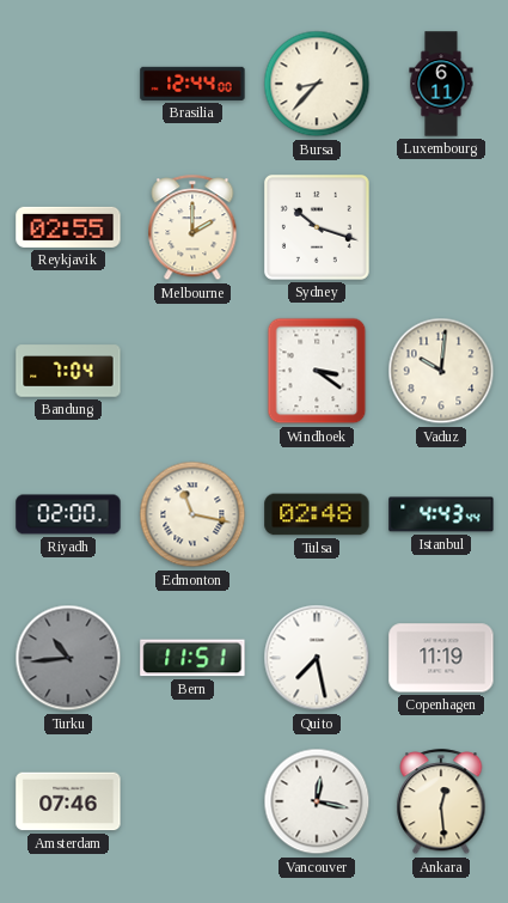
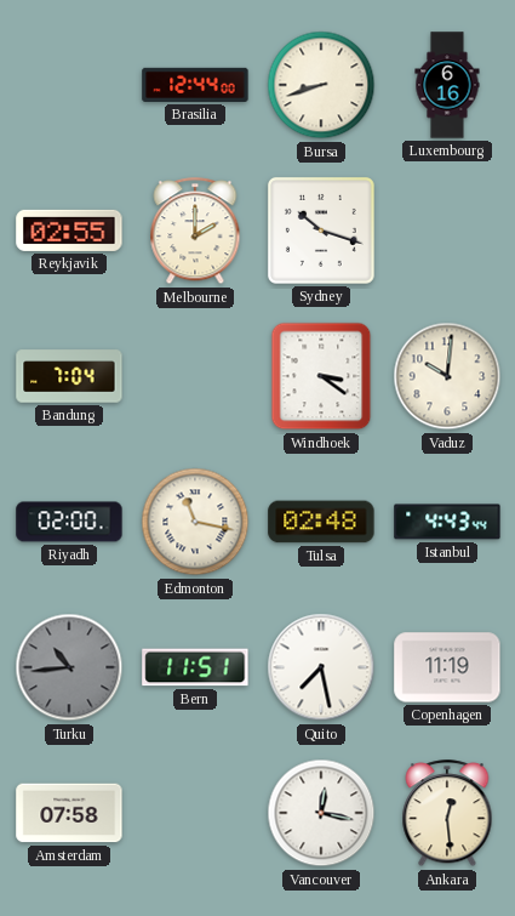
Bursa: 8:37 -> 8:42 (321, 85)
Luxembourg: 6:11 -> 6:16 (447, 85)
Amsterdam: 07:46 -> 07:58 (69, 813)
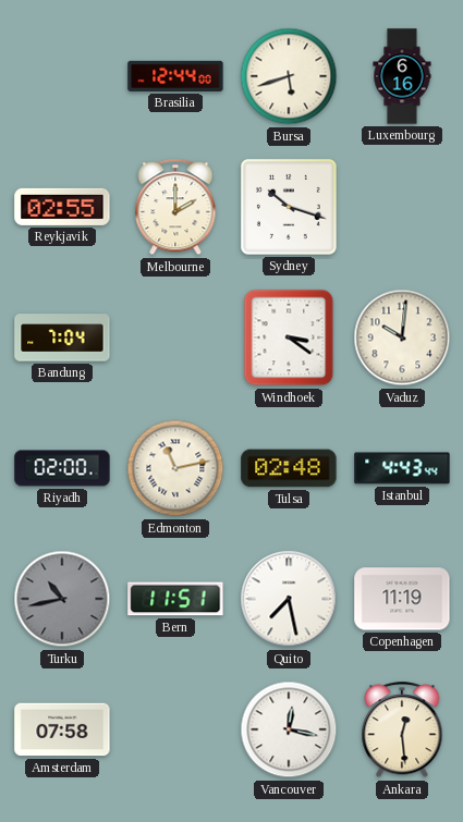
Bursa: 8:42 -> 5:42 (289, 76)
Edmonton: 11:17 -> 11:13 (175, 468)
Turku: 10:44 -> 10:43 (62, 599)
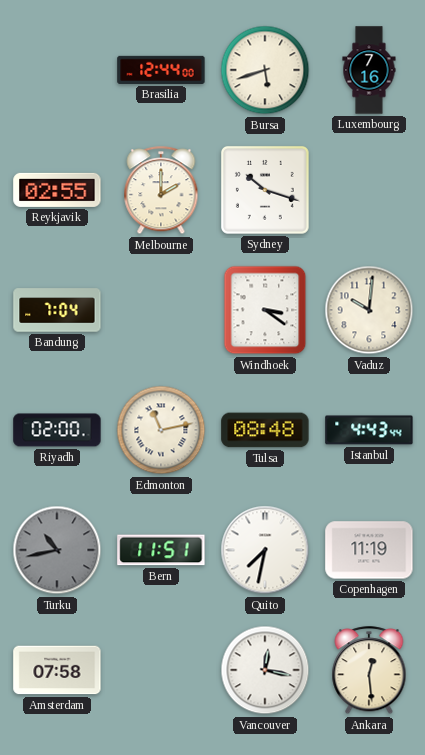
Luxembourg: 6:16 -> 7:16 (369, 70)
Tulsa: 02:48 -> 08:48 (265, 430)
Quito: 7:28 -> 7:32 (265, 550)
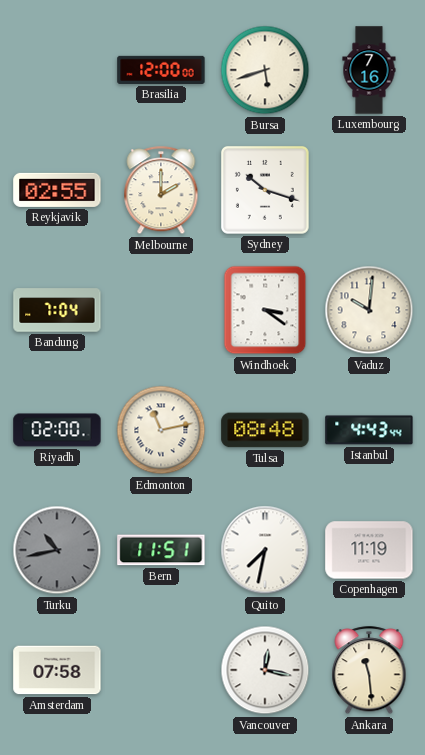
Brasilia: 12:44 -> 12:00 (161, 70)
Ankara: 12:29 -> 11:29 (369, 671)
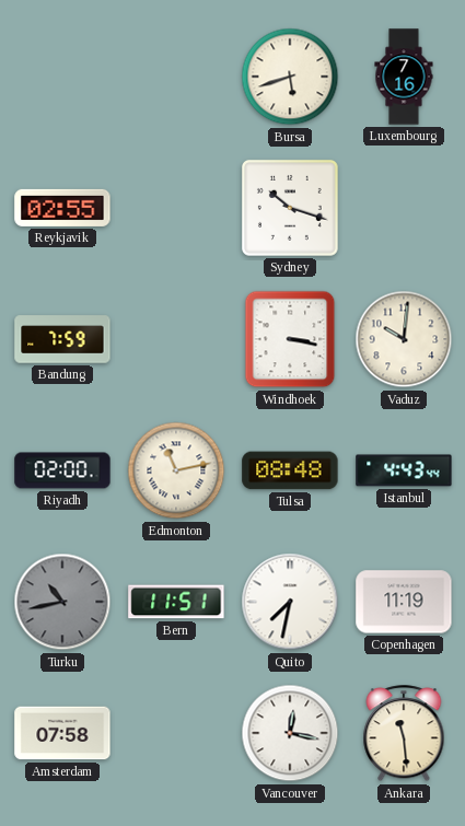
Brasilia: 12:00 -> none (161, 70)
Melbourne: 2:00 -> none (161, 191)
Bandung: 7:04 -> 7:59 (62, 339)
Windhoek: 3:21 -> 3:17 (290, 339)
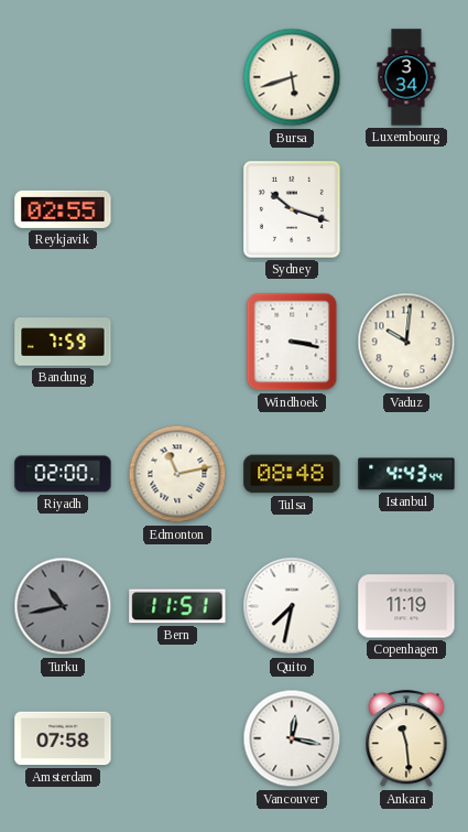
Luxembourg: 7:16 -> 3:34 (406, 77)
